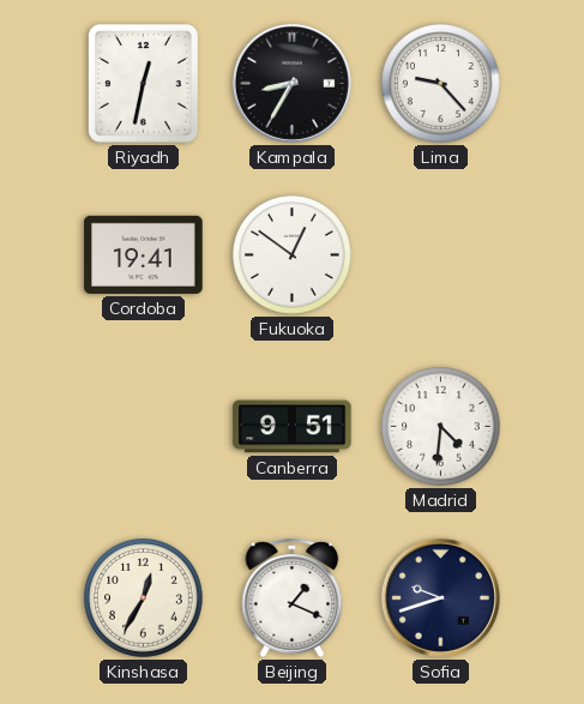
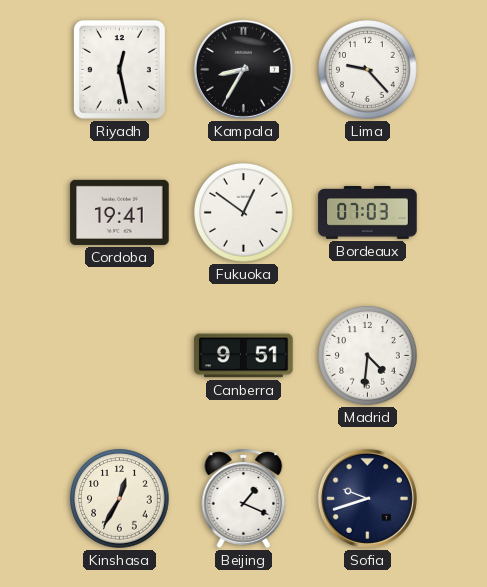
Riyadh: 12:32 -> 12:28 (119, 69)
Bordeaux: none -> 07:03 (368, 213)
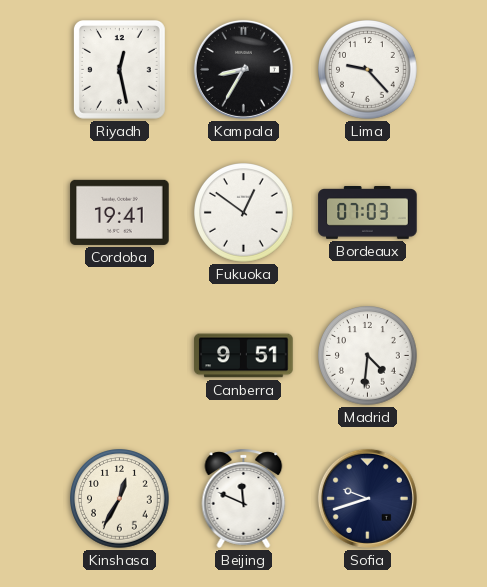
Beijing: 1:19 -> 11:49 (244, 498)
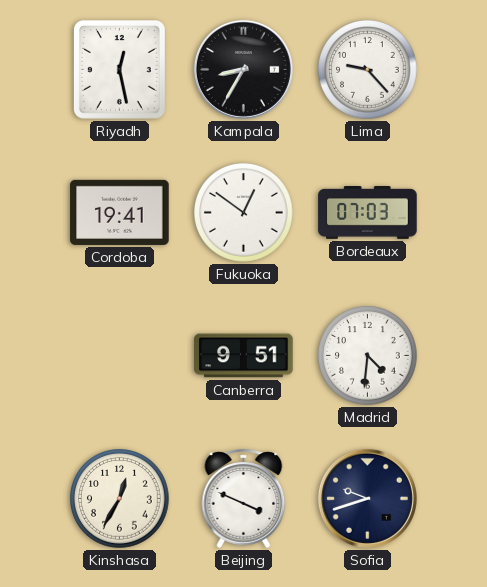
Beijing: 11:49 -> 3:49 (244, 498)
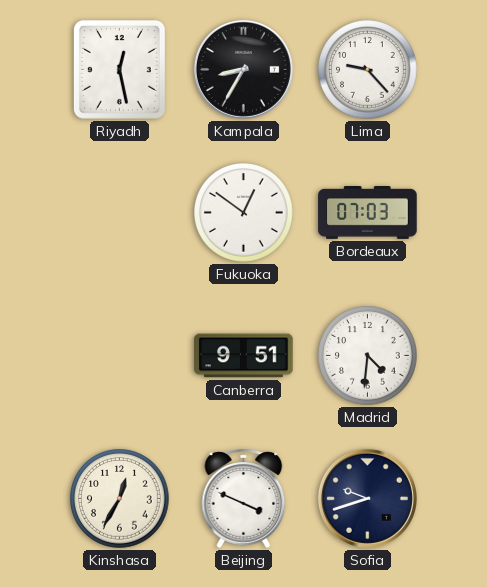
Cordoba: 19:41 -> none (120, 212)
